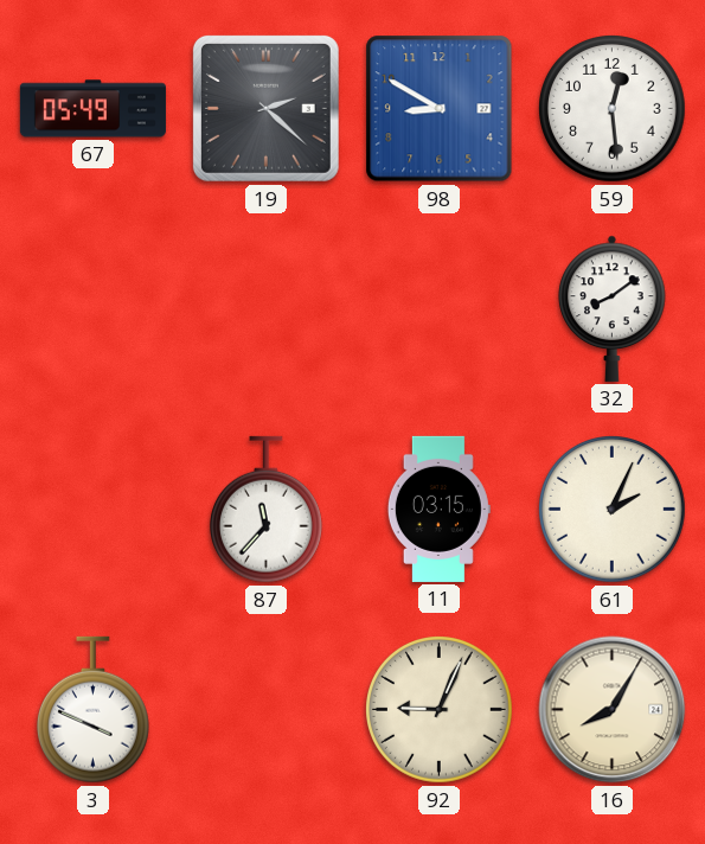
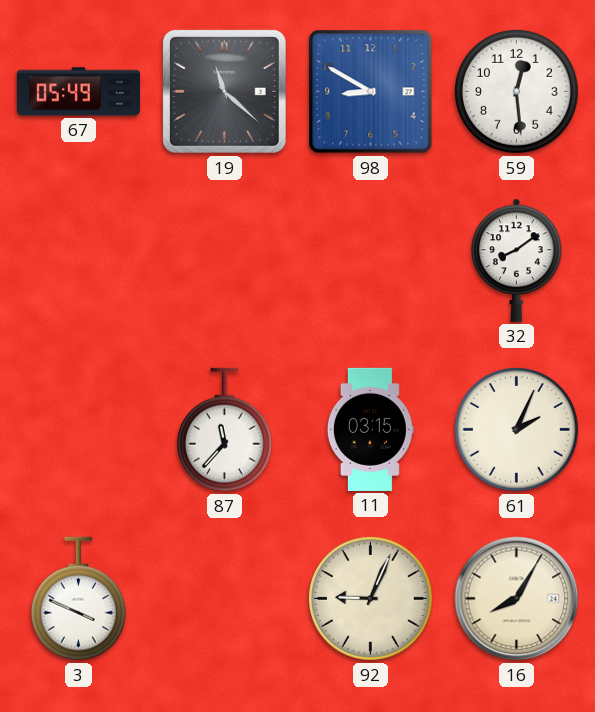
19: 2:22 -> 11:22 (224, 91)
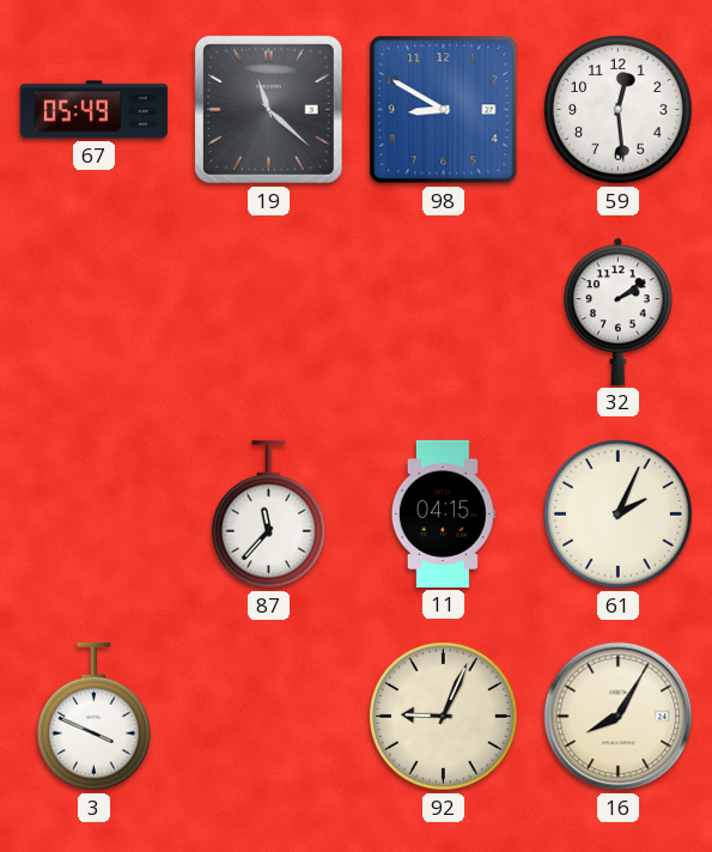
32: 8:09 -> 2:09 (619, 311)
11: 03:15 -> 04:15 (443, 513)
